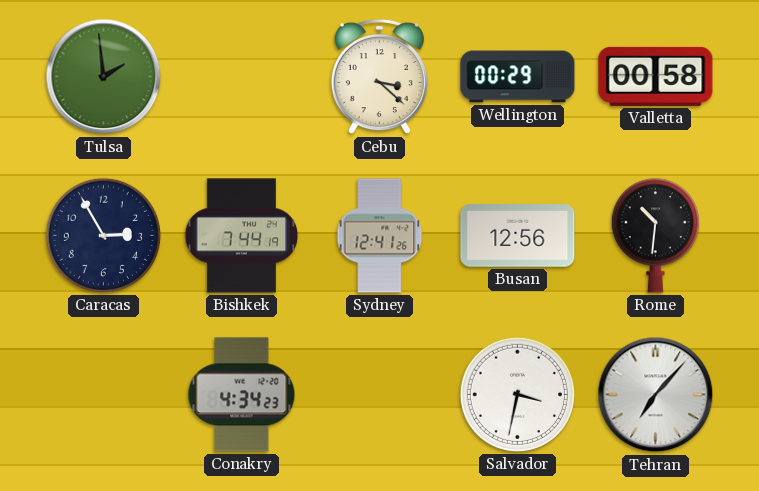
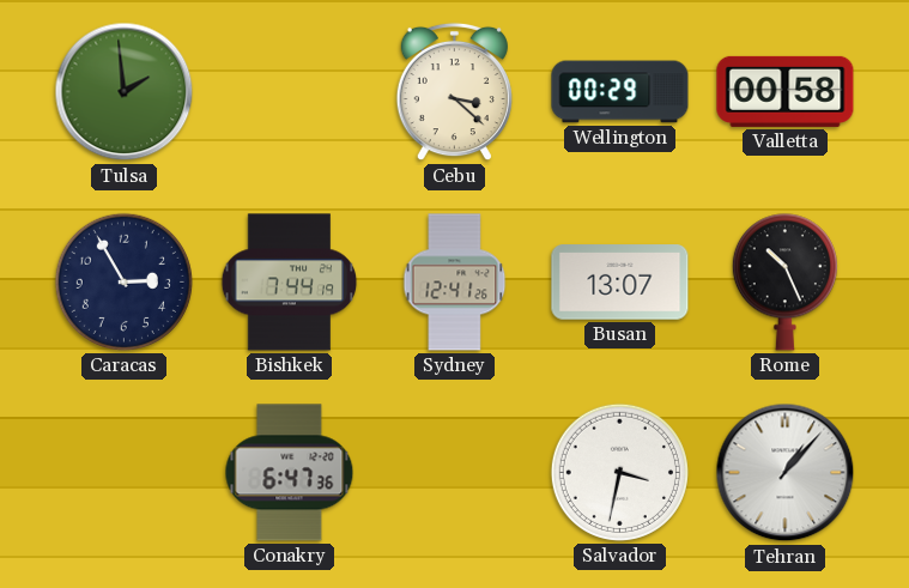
Busan: 12:56 -> 13:07 (620, 283)
Rome: 10:31 -> 10:26 (784, 283)
Conakry: 4:34 -> 6:47 (290, 473)
Tehran: 7:07 -> 1:07 (786, 473)
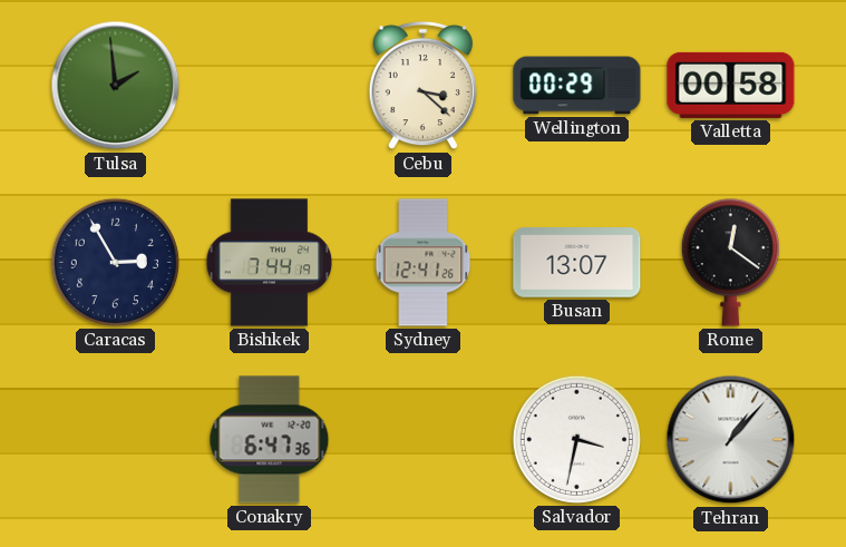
Rome: 10:26 -> 12:21 (730, 263)
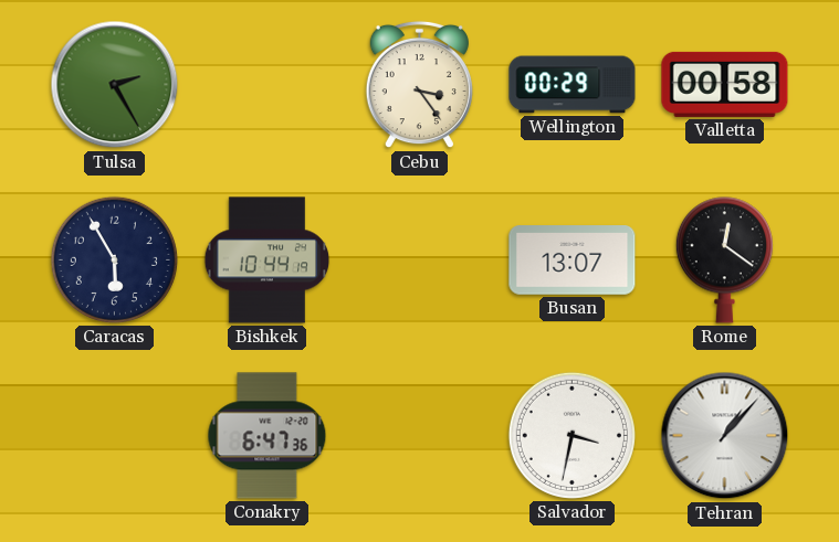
Tulsa: 1:59 -> 2:25 (115, 85)
Cebu: 3:22 -> 3:24 (419, 85)
Caracas: 2:55 -> 5:55 (114, 259)
Bishkek: 7:44 -> 10:44 (268, 261)
Sydney: 12:41 -> none (424, 263)
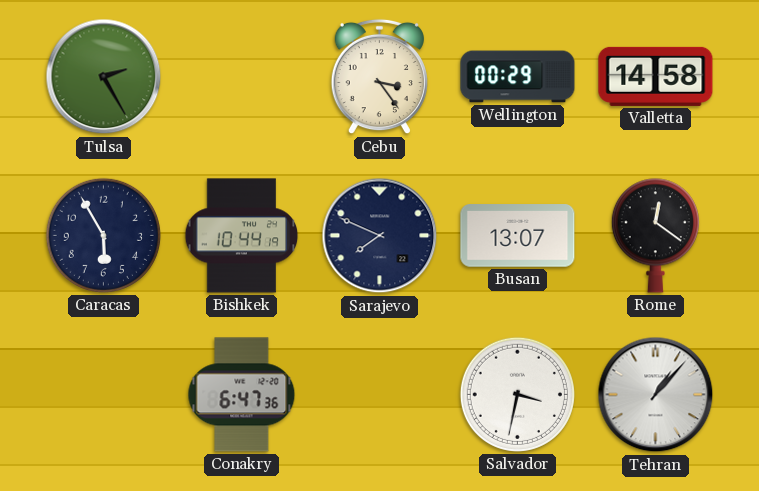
Valletta: 00:58 -> 14:58 (656, 76)
Sarajevo: none -> 7:49 (380, 236)
